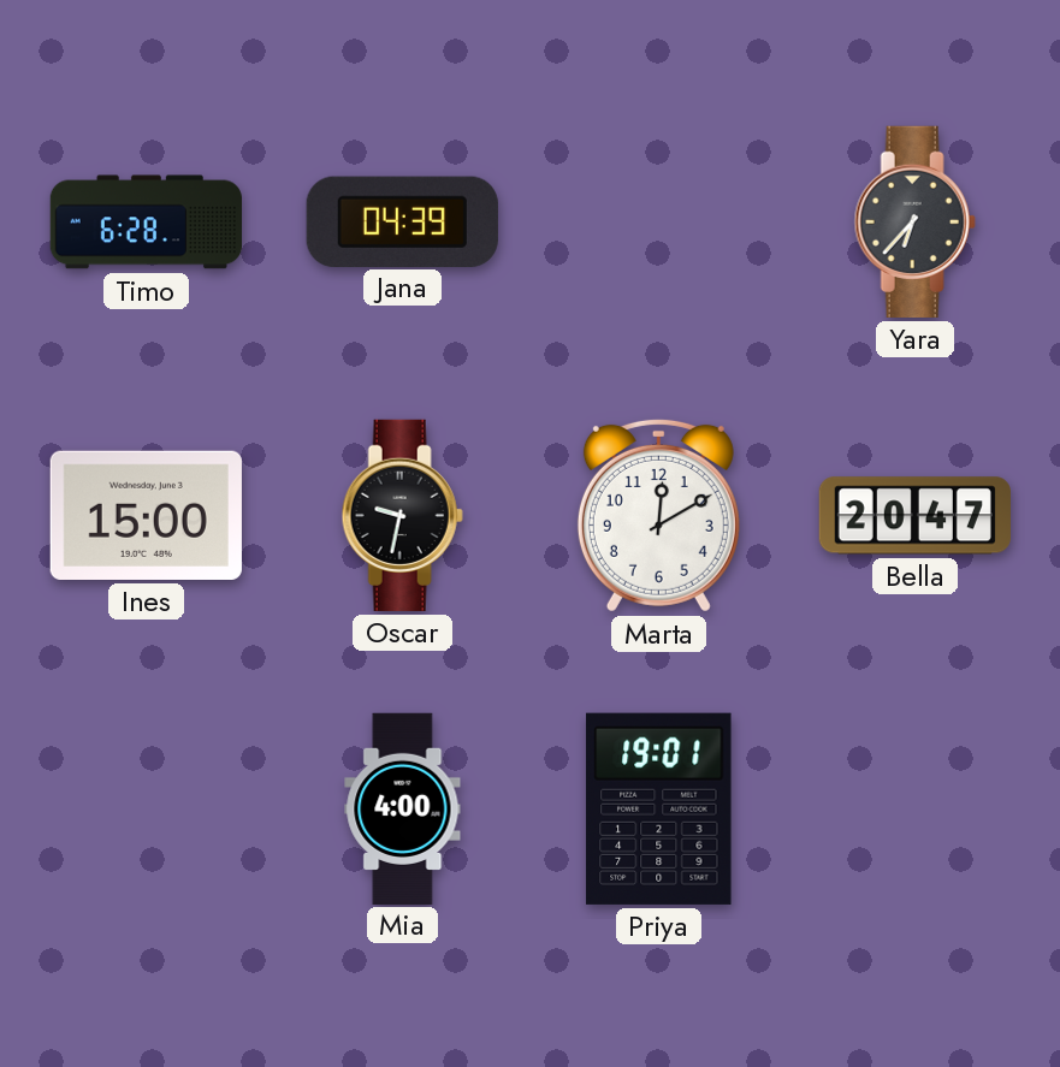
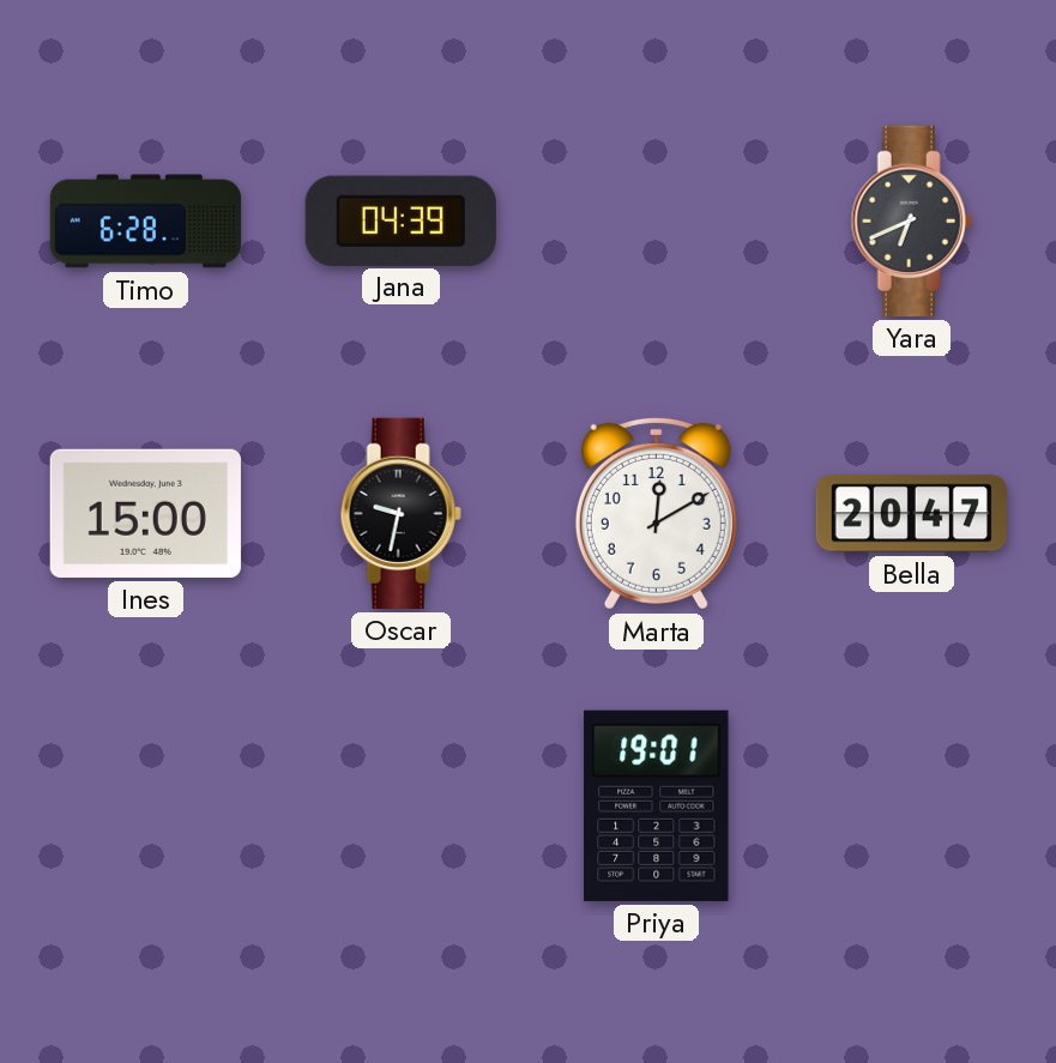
Yara: 6:37 -> 6:41 (911, 221)
Mia: 4:00 -> none (403, 808)
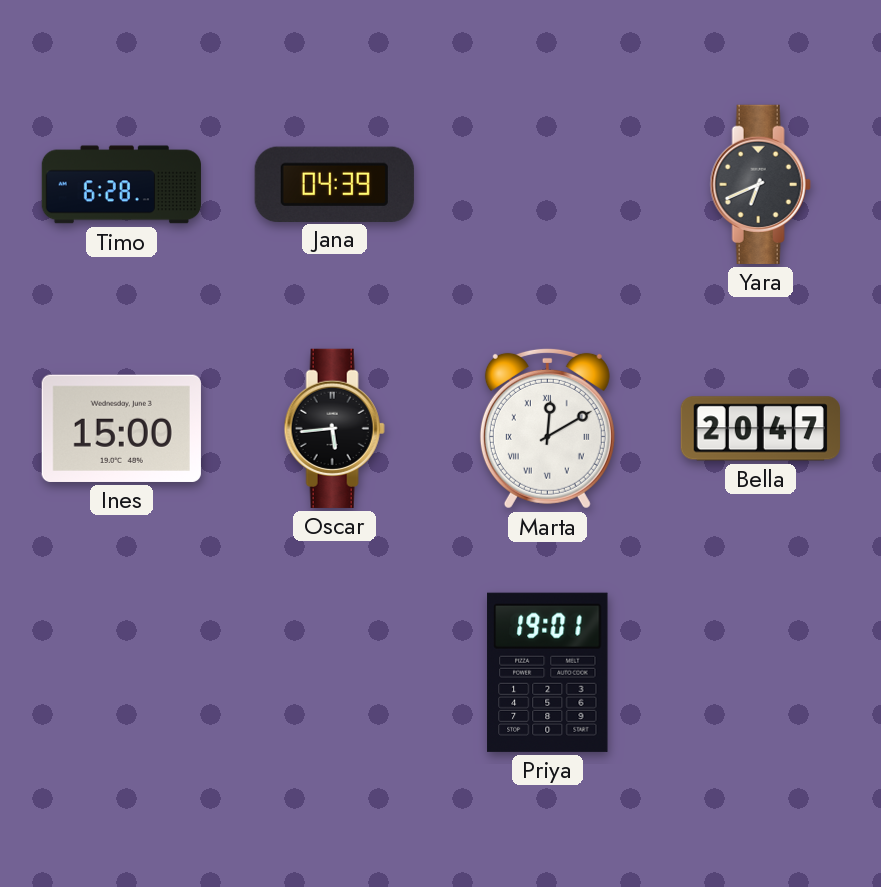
Oscar: 9:32 -> 5:44 (334, 428)
Marta numerals: Arabic -> Roman (547, 428)
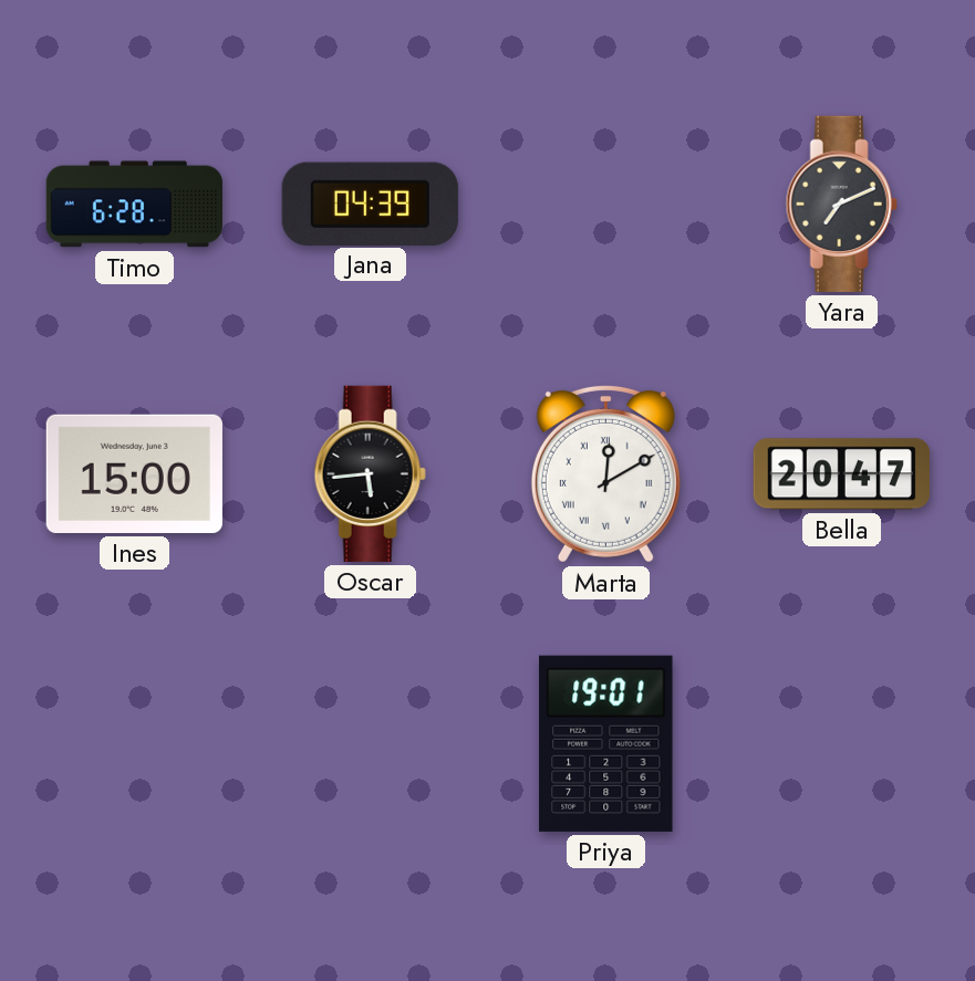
Yara: 6:41 -> 7:11 (841, 203)
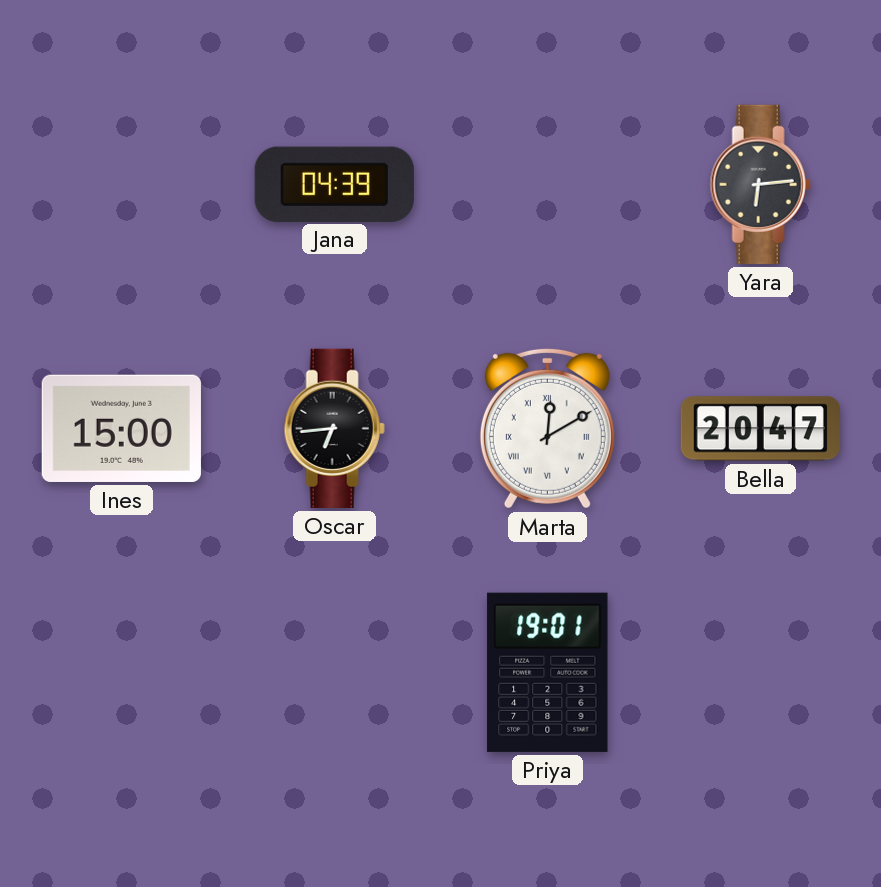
Timo: 6:28 -> none (134, 205)
Yara: 7:11 -> 6:14 (760, 184)
Oscar: 5:44 -> 6:44 (334, 428)
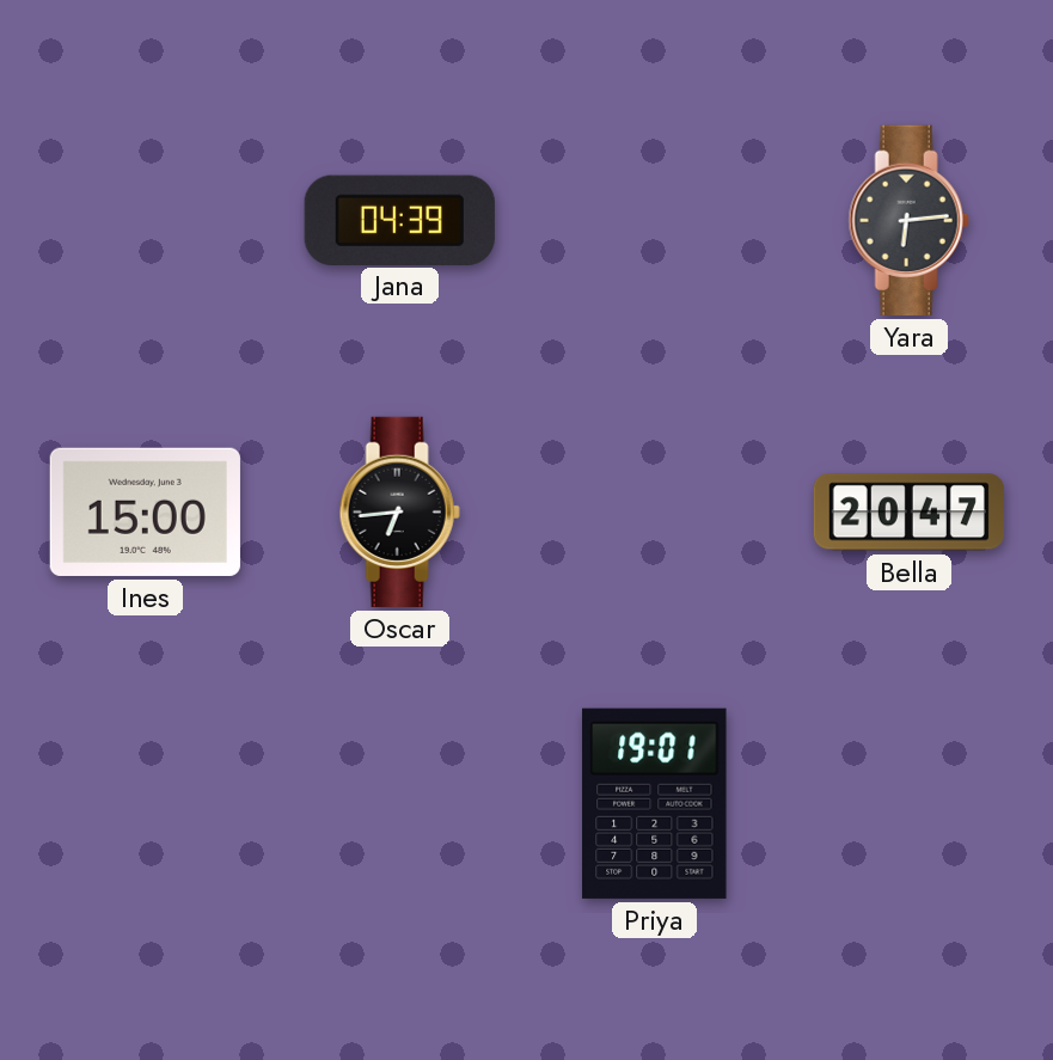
Marta: 12:10 -> none (547, 428)
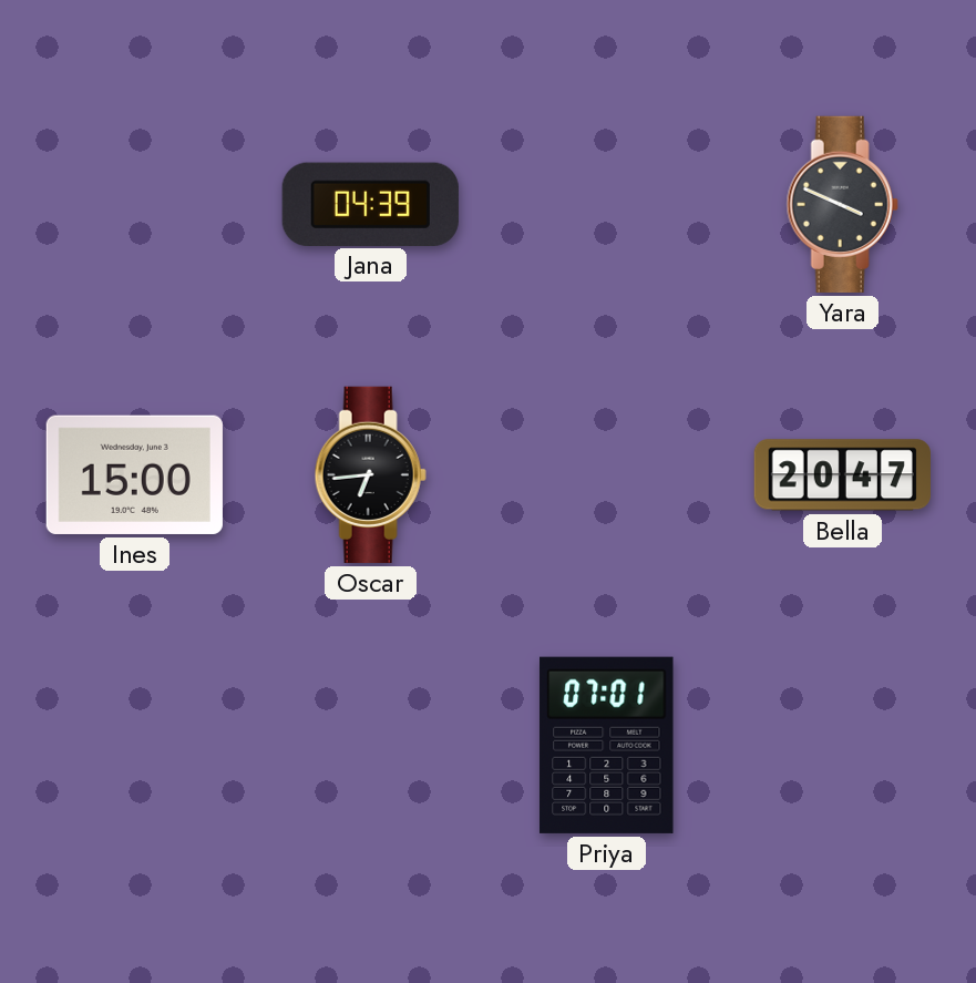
Yara: 6:14 -> 3:49 (842, 204)
Priya: 19:01 -> 07:01 (607, 745)
